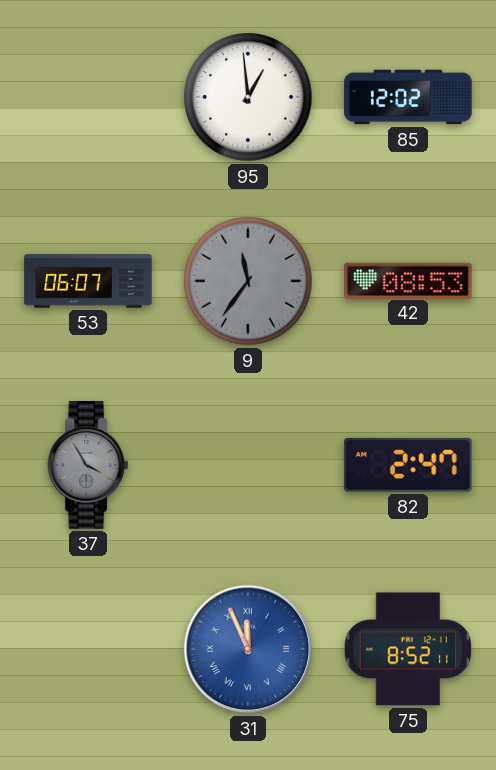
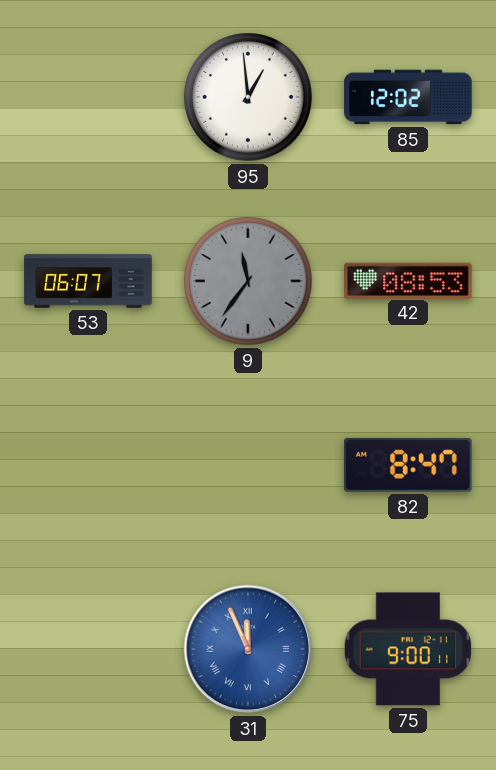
37: 3:55 -> none (88, 465)
82: 2:47 -> 8:47 (408, 465)
75: 8:52 -> 9:00 (408, 649)
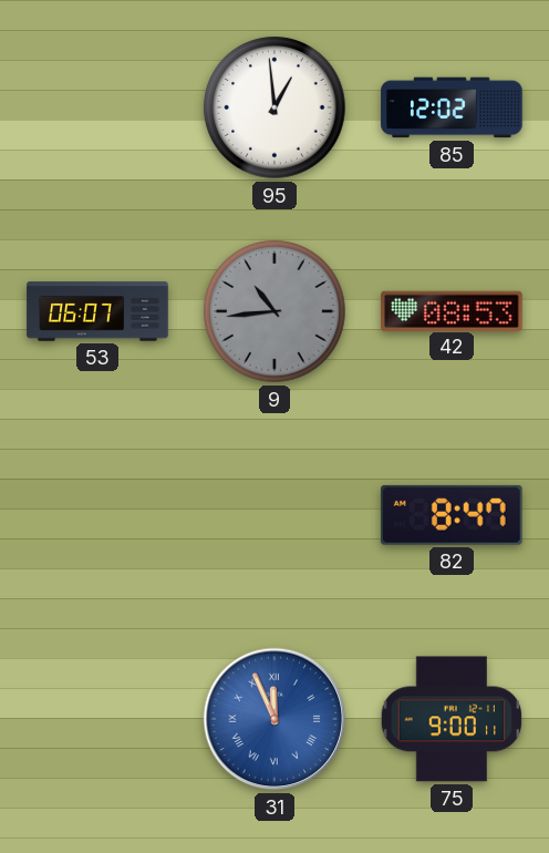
9: 11:36 -> 10:44 (274, 311)
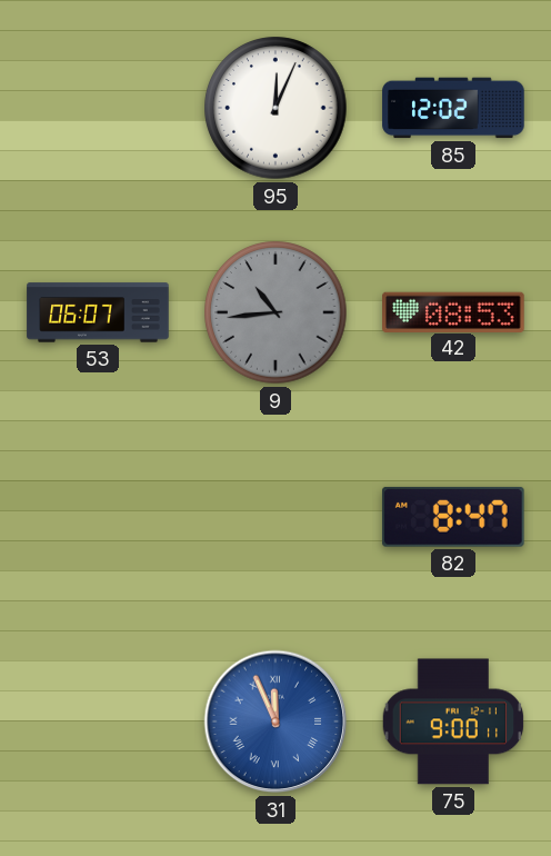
95: 12:59 -> 12:04 (275, 108)
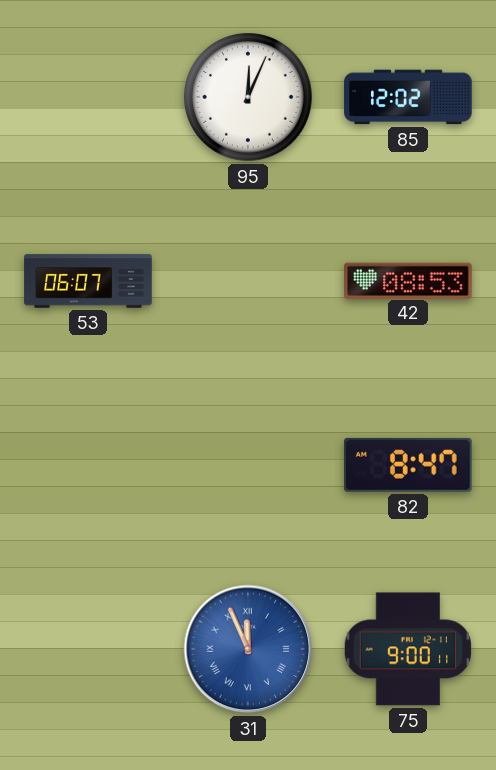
9: 10:44 -> none (275, 312)
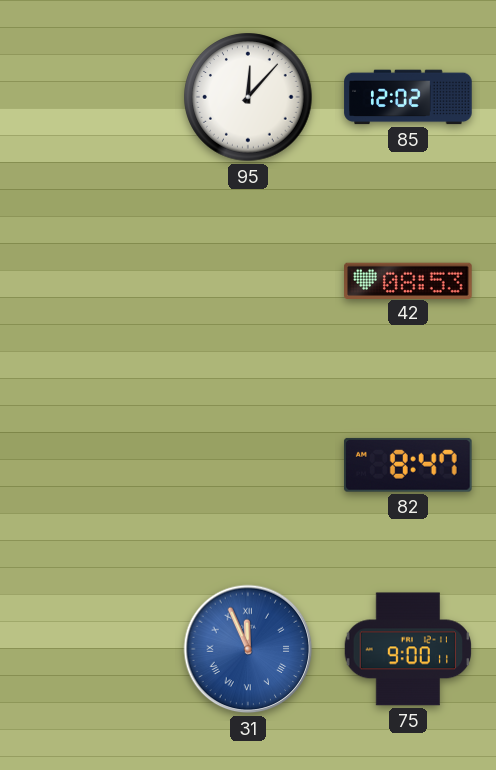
95: 12:04 -> 12:07 (248, 97)
53: 06:07 -> none (88, 281)
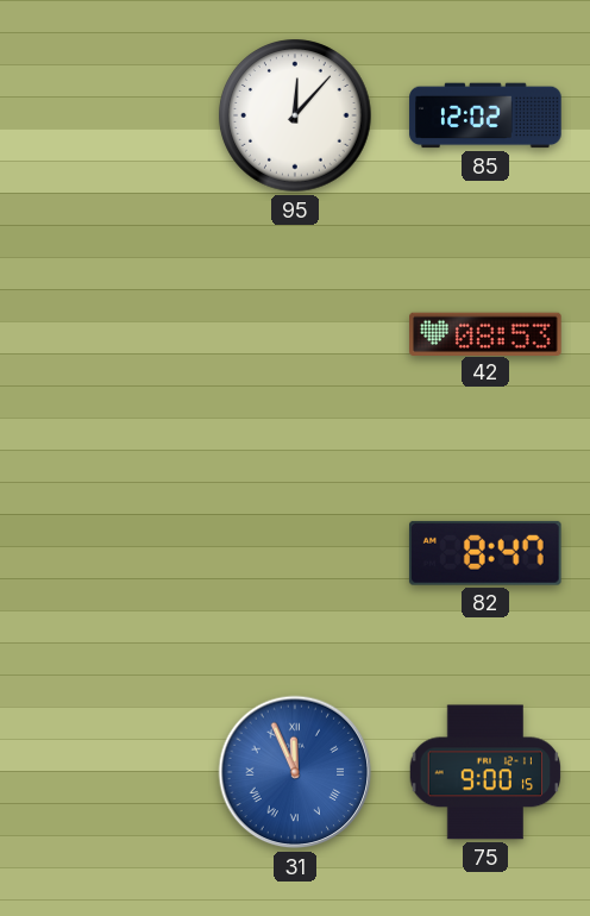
75: 9:00:11 -> 9:00:15 (485, 772)
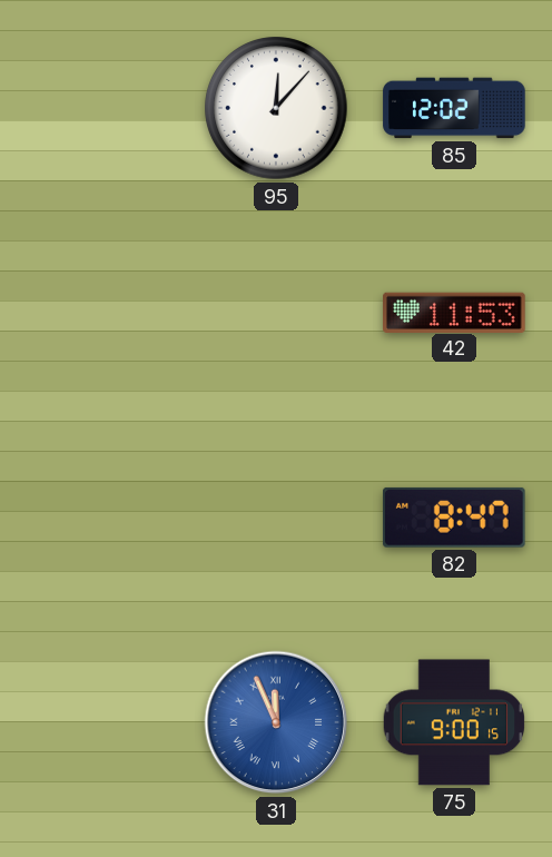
42: 08:53 -> 11:53 (454, 312)
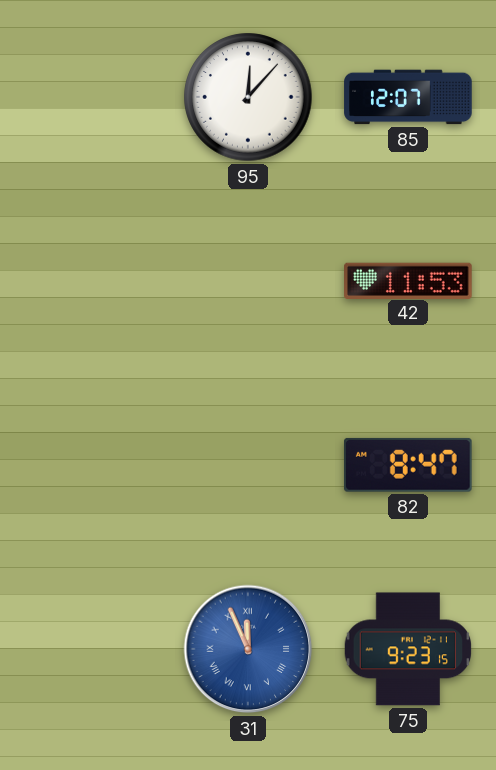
85: 12:02 -> 12:07 (408, 97)
75: 9:00 -> 9:23 (408, 649)
